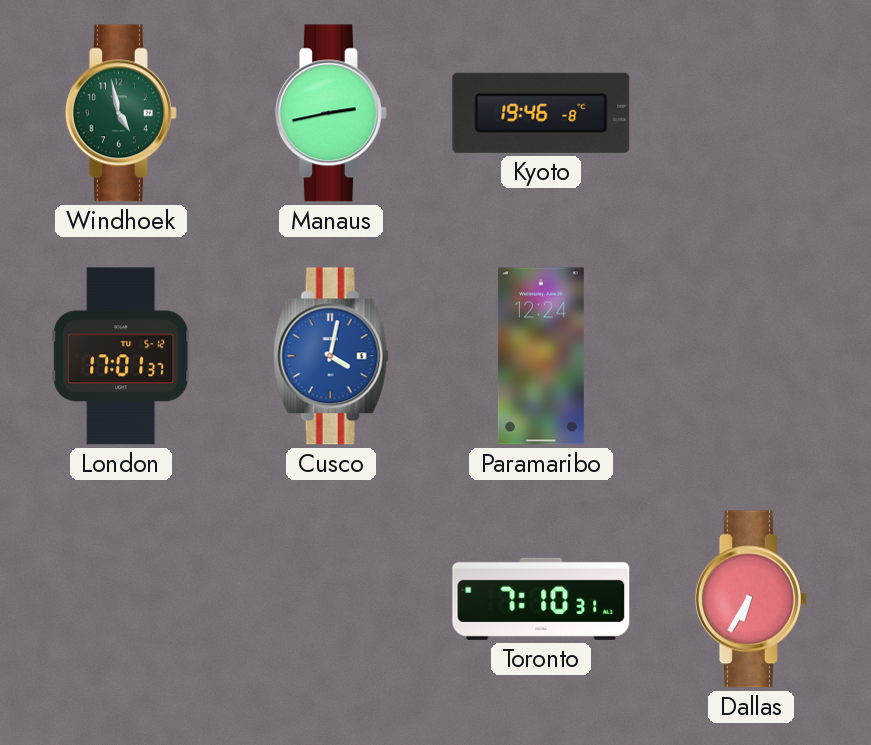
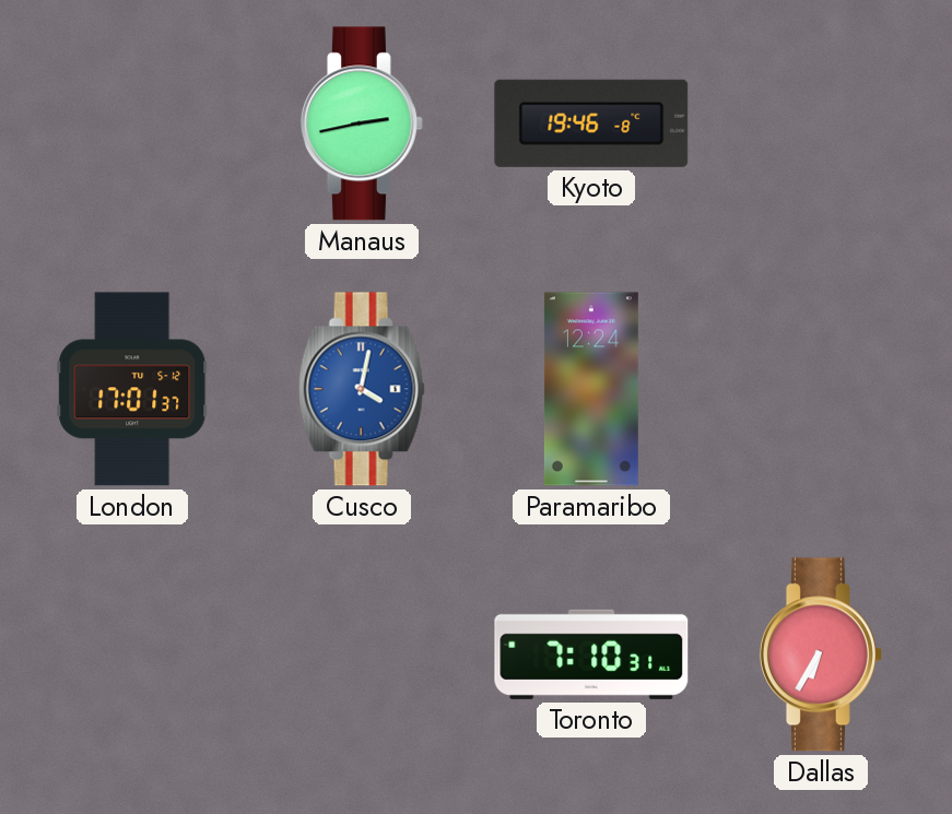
Windhoek: 4:58 -> none (121, 113)
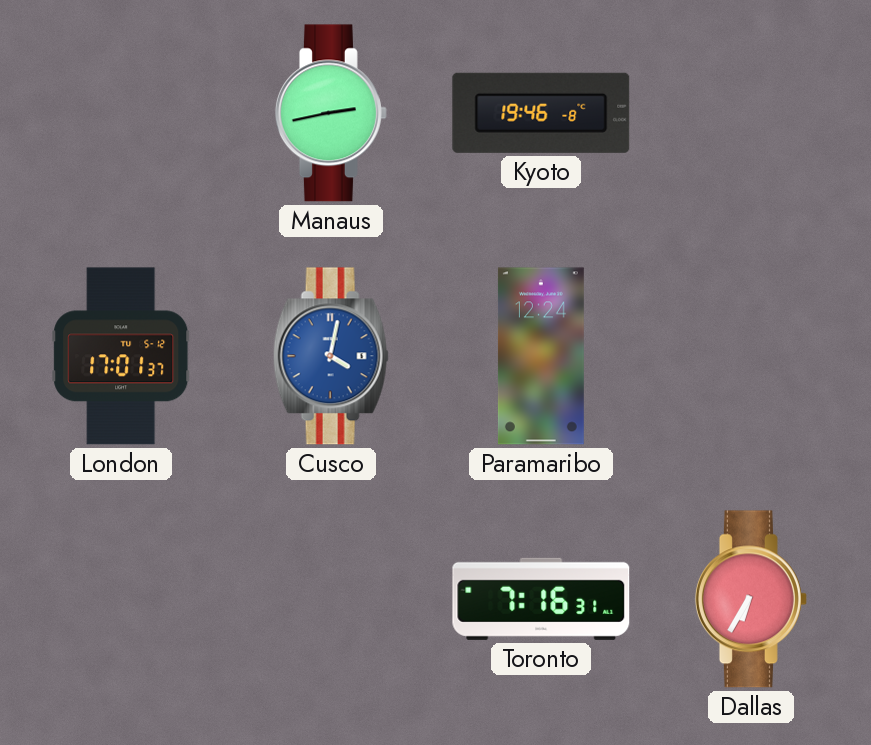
Toronto: 7:10 -> 7:16 (541, 599)
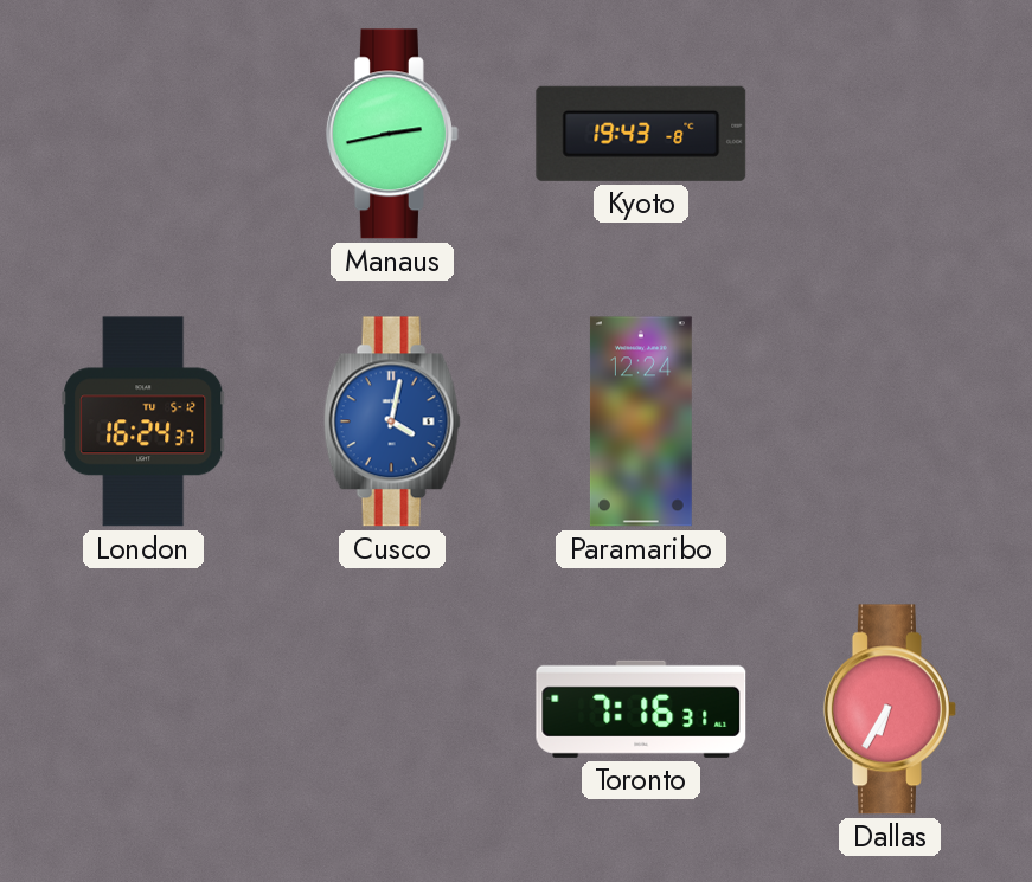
Kyoto: 19:46 -> 19:43 (641, 134)
London: 17:01 -> 16:24 (143, 421)
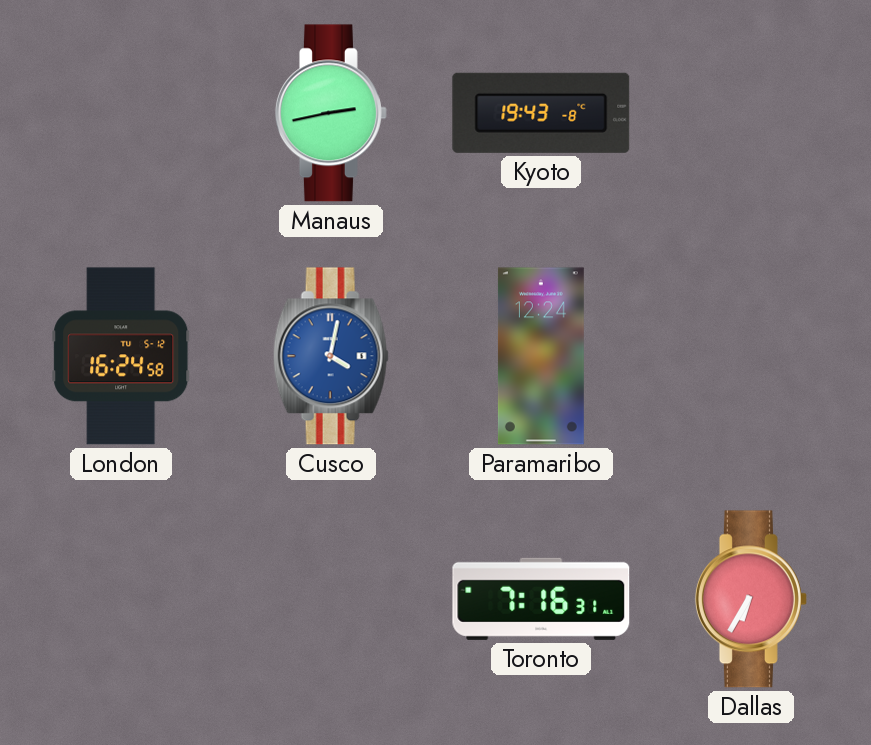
London: 16:24:37 -> 16:24:58 (121, 356)
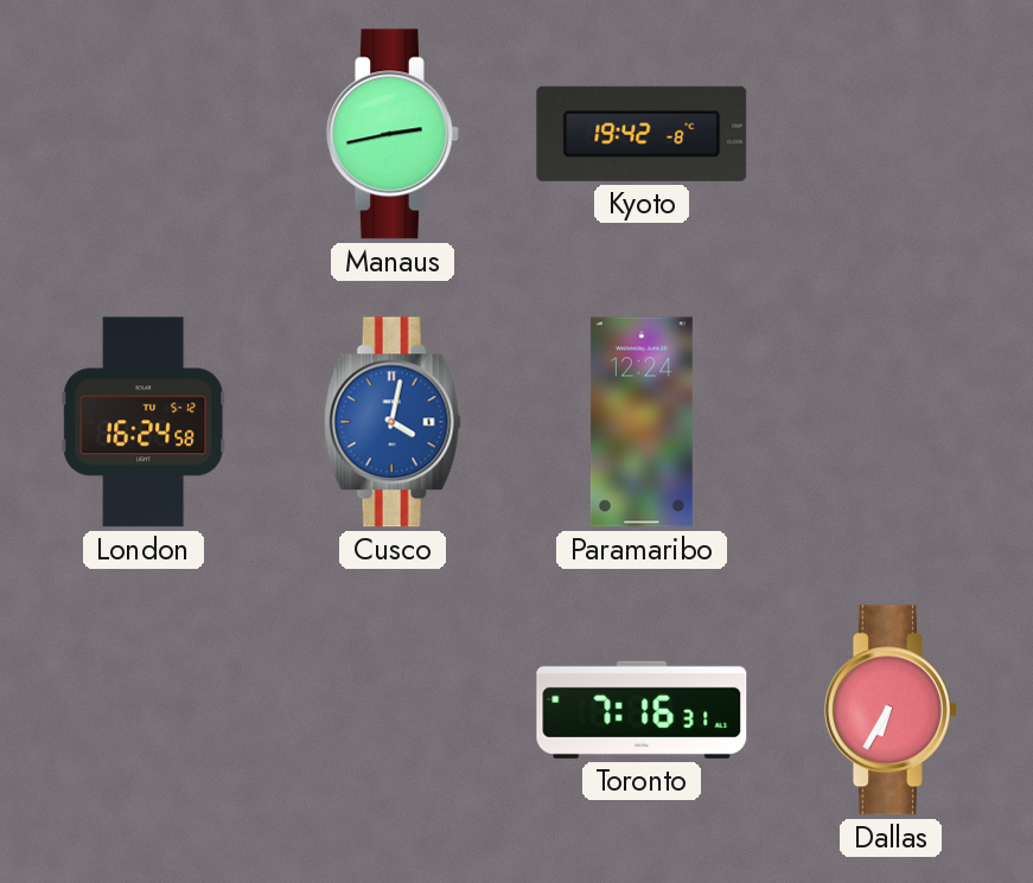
Kyoto: 19:43 -> 19:42 (642, 134)
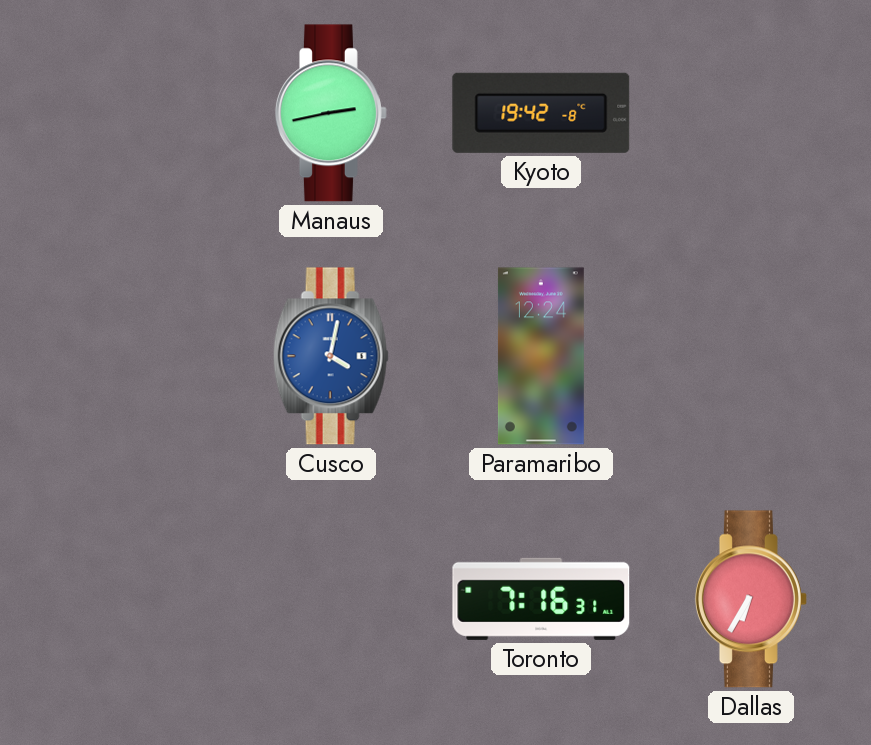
London: 16:24 -> none (144, 422)
